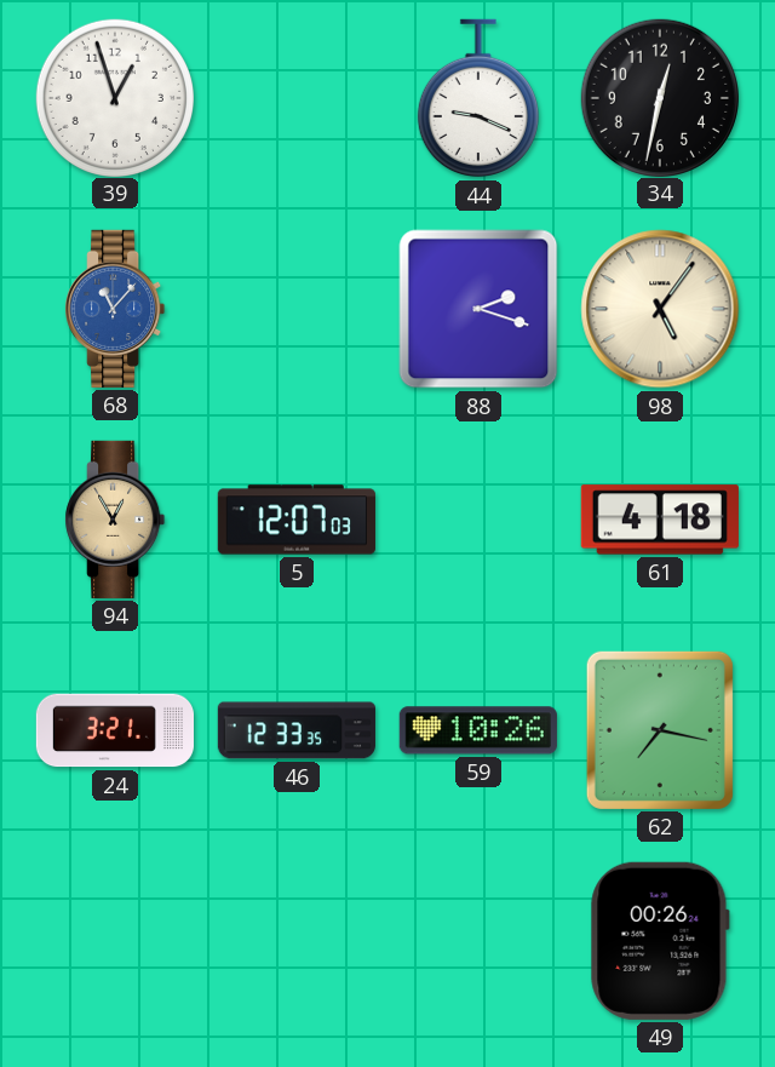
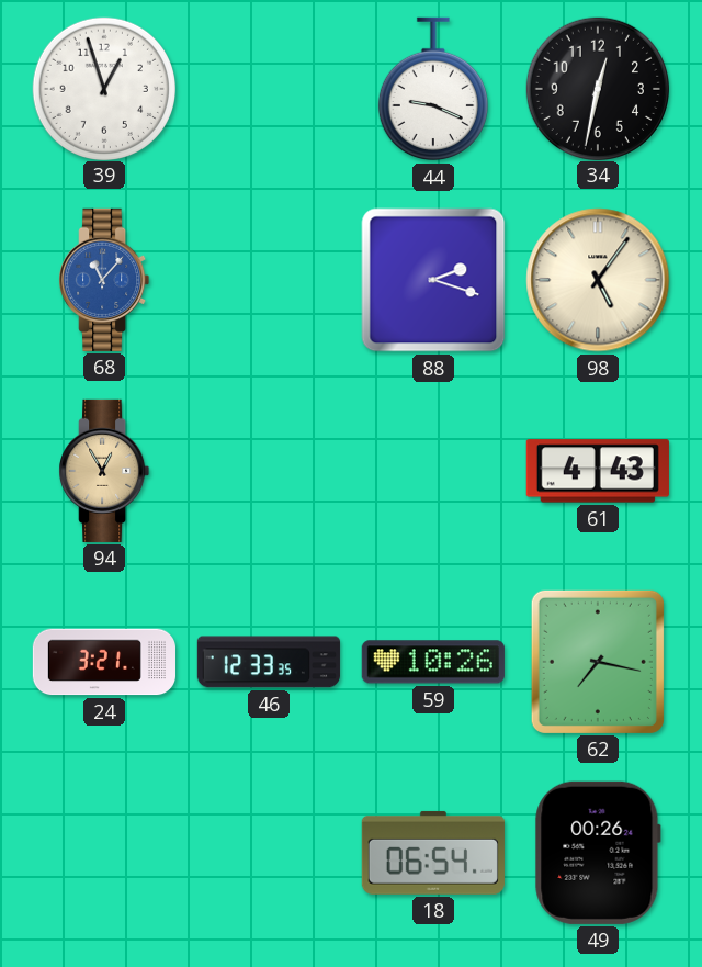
5: 12:07 -> none (297, 520)
61: 4:18 -> 4:43 (598, 471)
18: none -> 06:54 (433, 853)
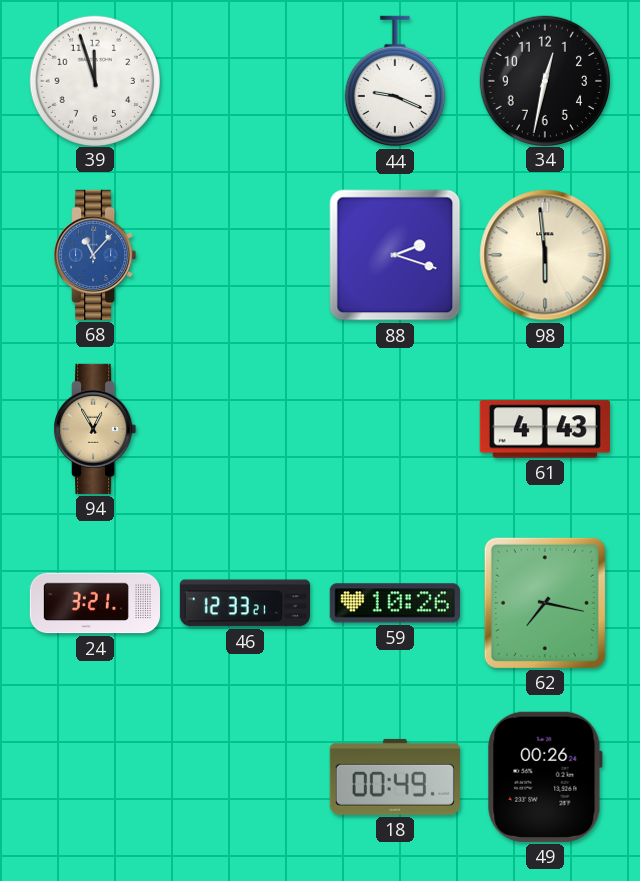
39: 12:57 -> 11:57 (94, 80)
98: 5:06 -> 5:59 (545, 255)
46: 12:33:35 -> 12:33:21 (245, 603)
18: 06:54 -> 00:49 (395, 777)
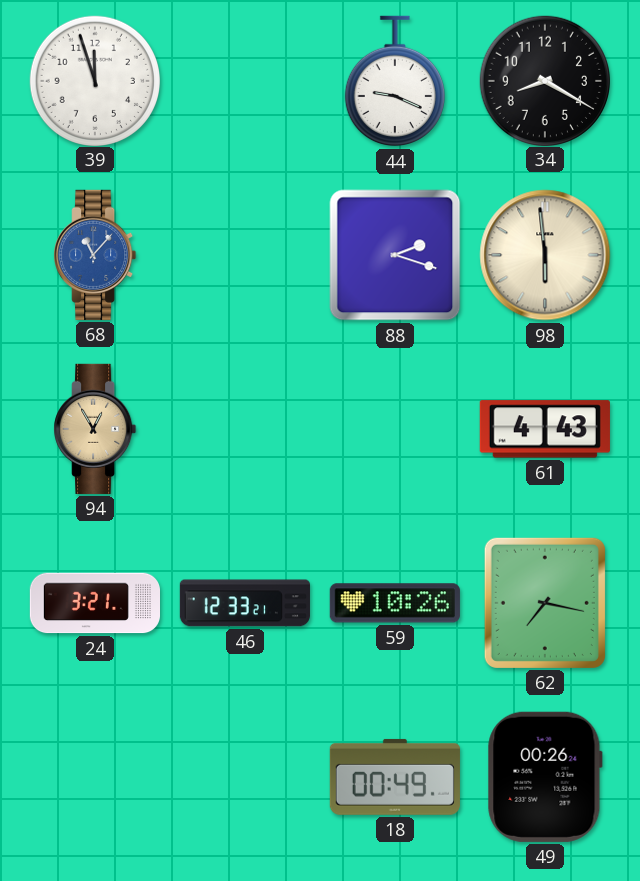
34: 12:32 -> 8:20 (544, 80)
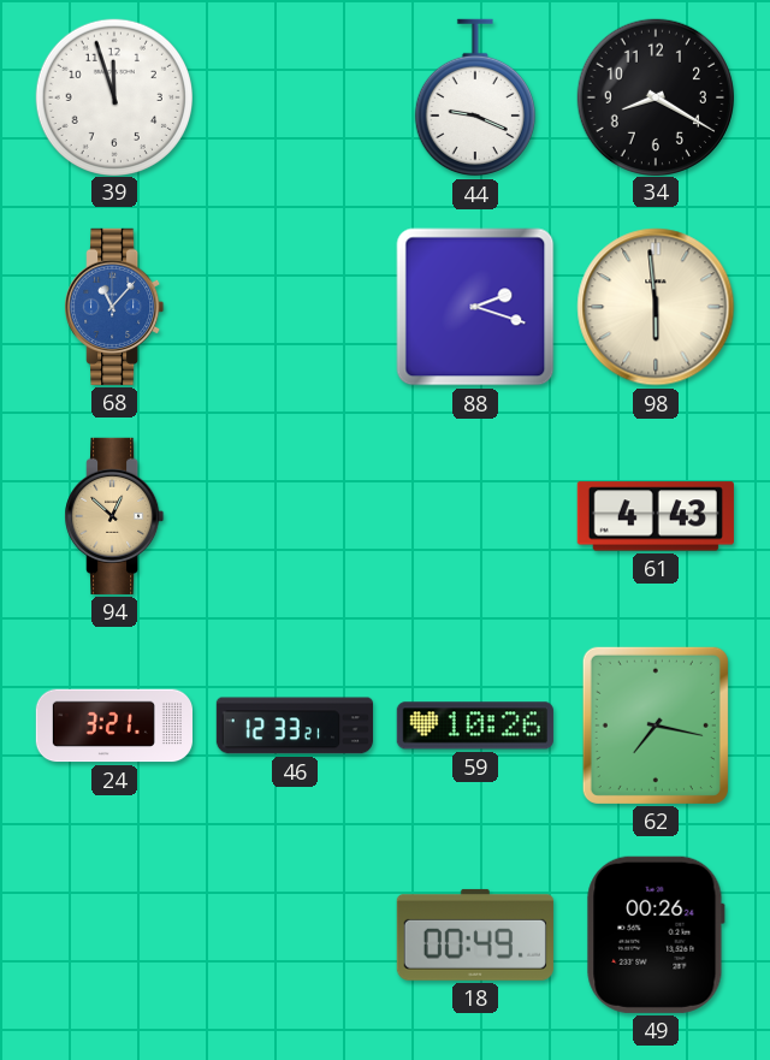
94: 12:55 -> 12:52 (114, 516)
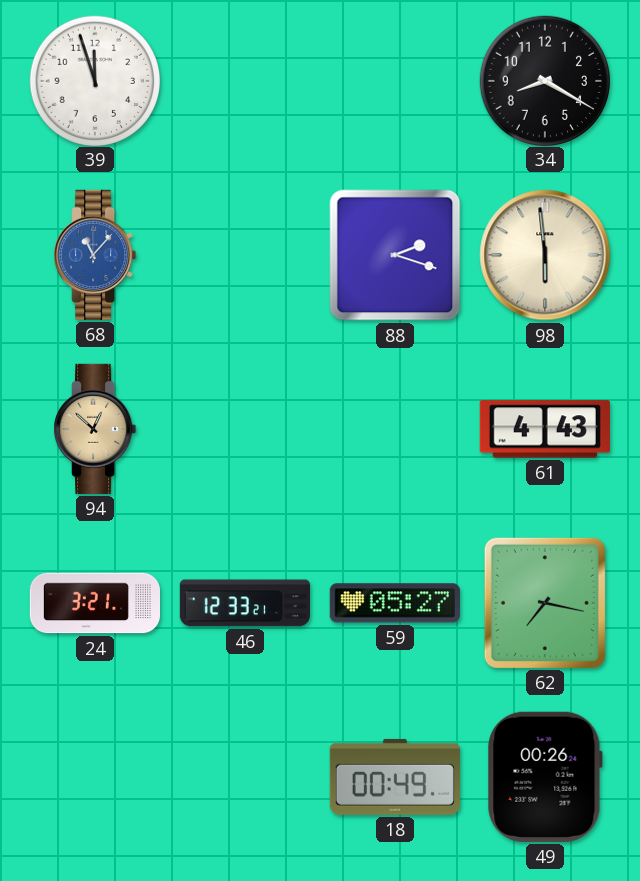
44: 9:19 -> none (475, 97)
59: 10:26 -> 05:27 (395, 603)
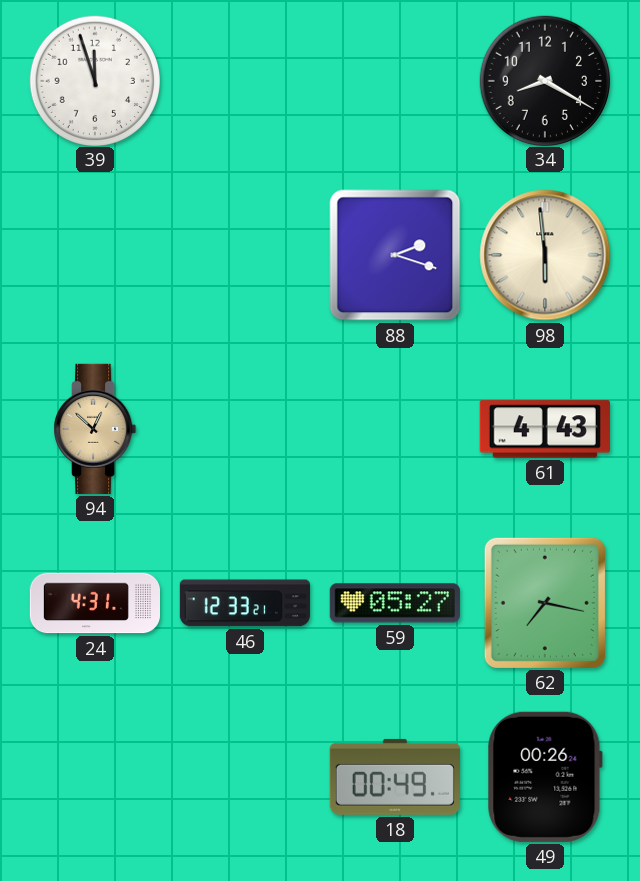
68: 11:07 -> none (95, 255)
24: 3:21 -> 4:31 (94, 603)
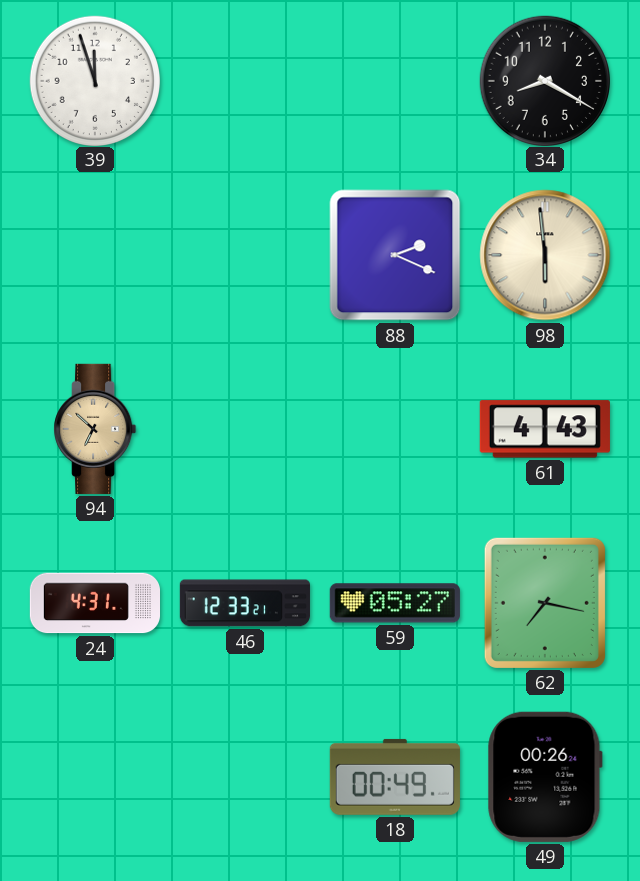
88: 2:18 -> 2:19 (395, 255)
94: 12:52 -> 6:52 (95, 429)
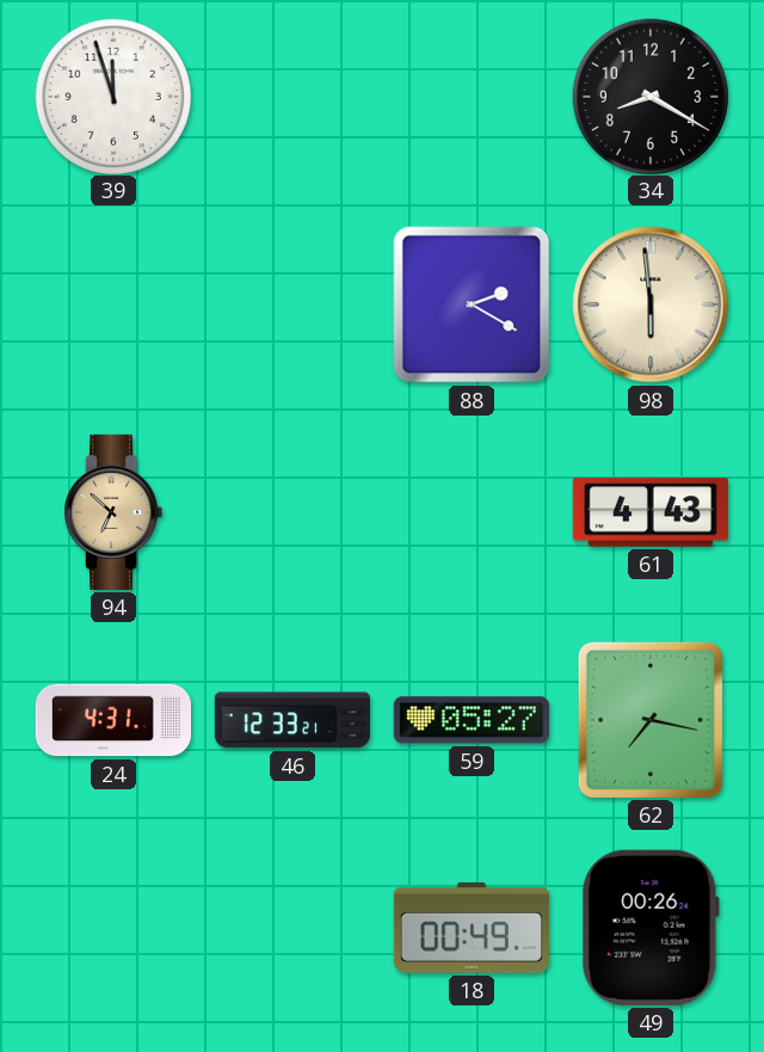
88: 2:19 -> 2:20 (472, 304)
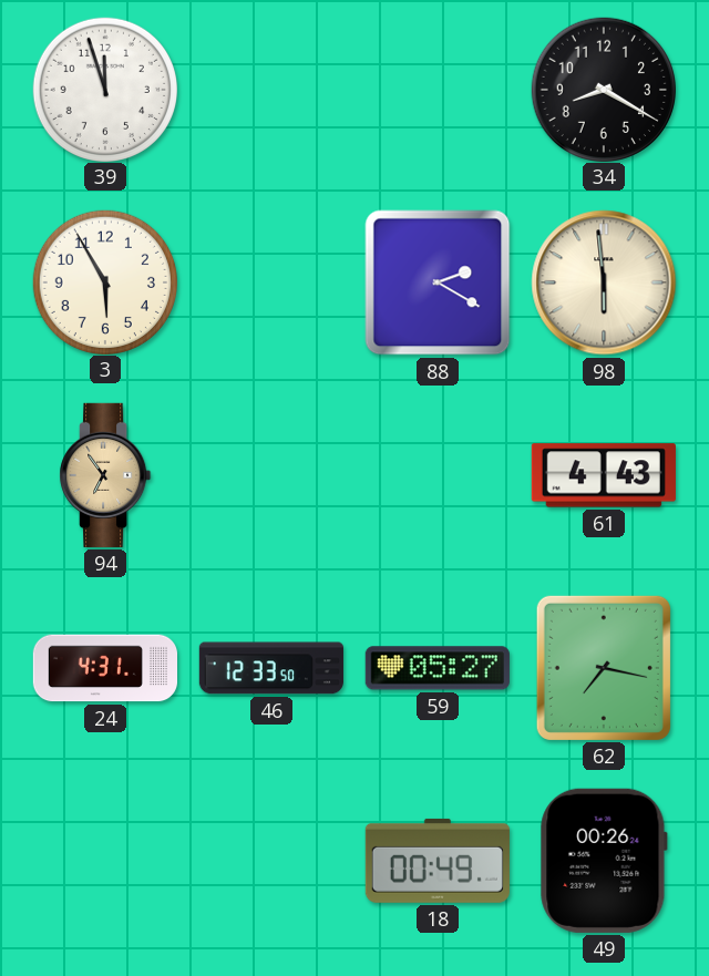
3: none -> 5:55 (104, 281)
94: 6:52 -> 6:54 (105, 475)
46: 12:33:21 -> 12:33:50 (271, 668)
